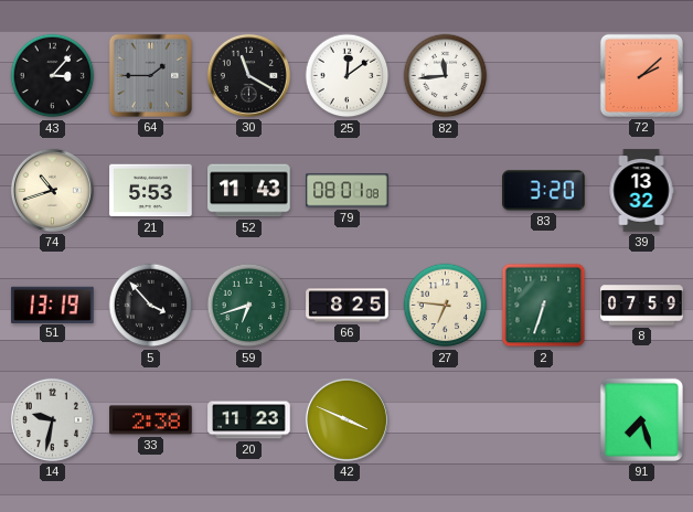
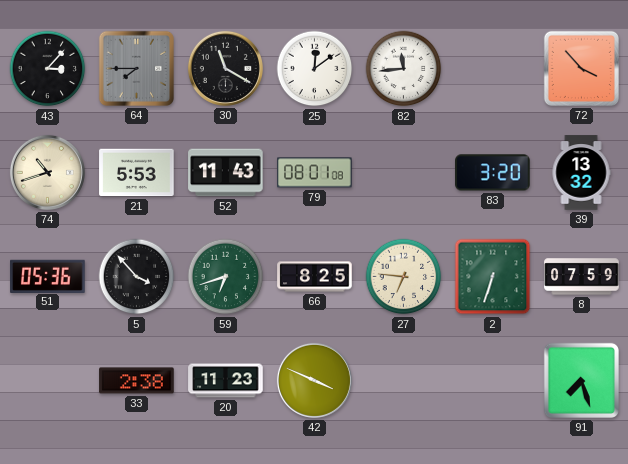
64: 1:45 -> 7:45 (136, 68)
72: 2:08 -> 3:53 (581, 68)
51: 13:19 -> 05:36 (48, 276)
14: 9:32 -> none (52, 419)
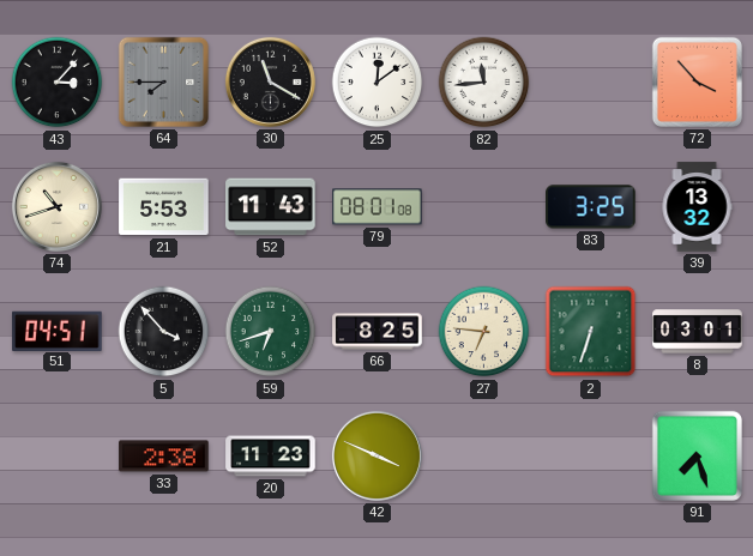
83: 3:20 -> 3:25 (591, 207)
51: 05:36 -> 04:51 (58, 331)
8: 07:59 -> 03:01 (698, 332)
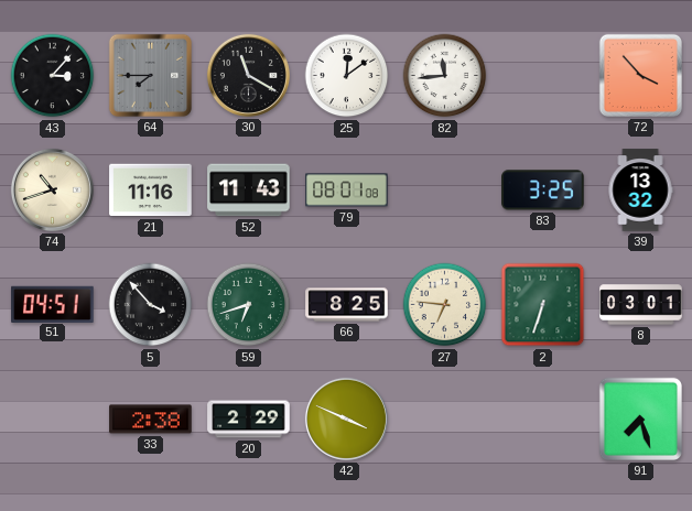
21: 5:53 -> 11:16 (151, 191)
20: 11:23 -> 2:29 (249, 420)
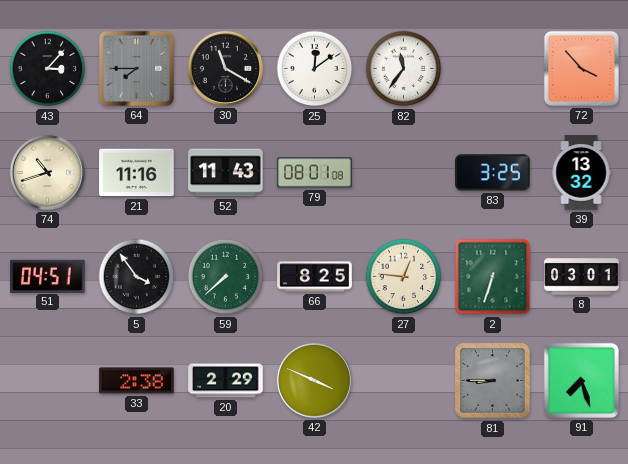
82: 11:44 -> 11:36 (404, 69)
5: 3:53 -> 3:54 (137, 277)
59: 6:42 -> 7:38 (226, 277)
27: 6:46 -> 12:46 (404, 277)
81: none -> 8:45 (493, 381)
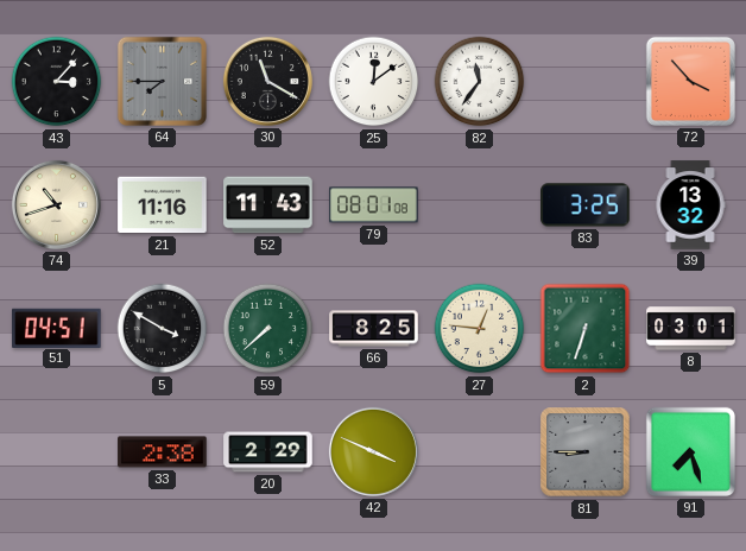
5: 3:54 -> 3:50 (163, 329)
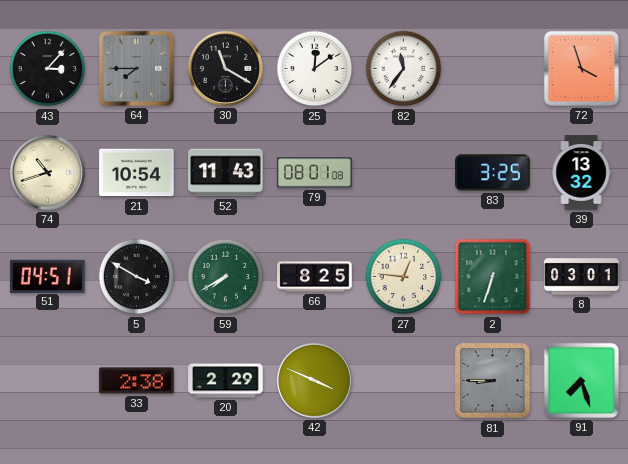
72: 3:53 -> 3:57 (581, 68)
21: 11:16 -> 10:54 (137, 173)
59: 7:38 -> 7:40 (226, 277)
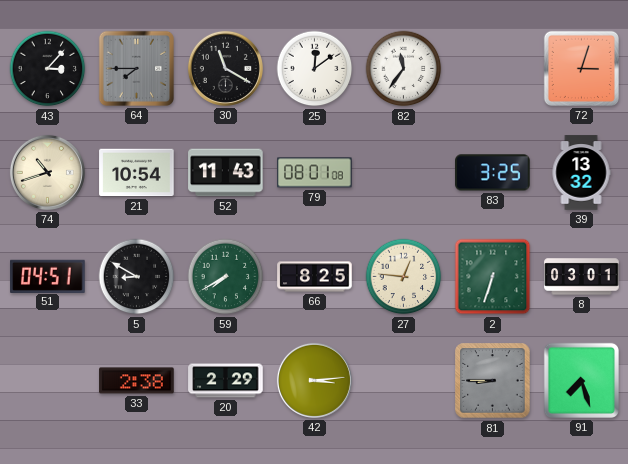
72: 3:57 -> 3:03 (581, 68)
5: 3:50 -> 8:50 (137, 277)
42: 3:49 -> 3:14 (314, 380)
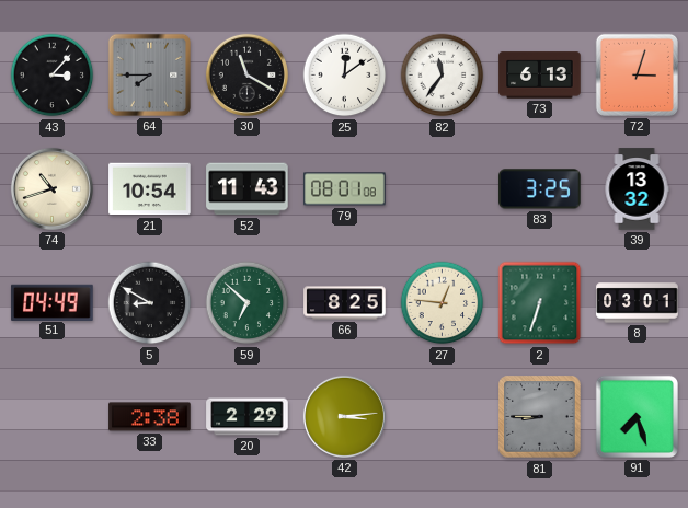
73: none -> 6:13 (540, 76)
51: 04:51 -> 04:49 (53, 302)
59: 7:40 -> 6:52 (248, 303)
